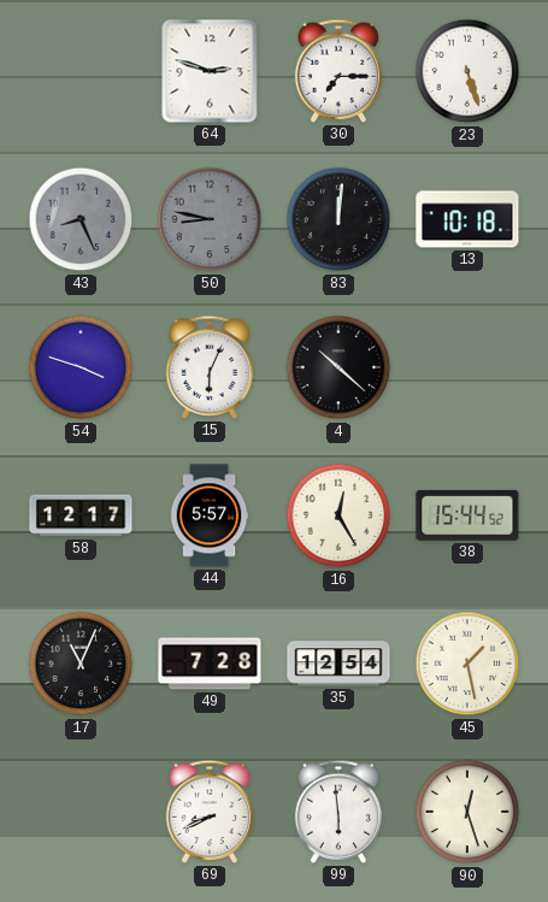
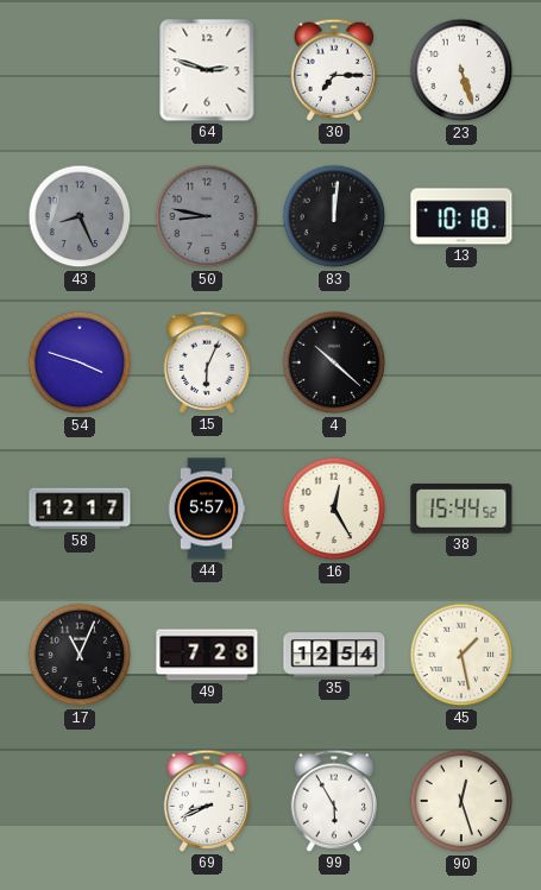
99: 5:59 -> 5:55 (334, 801)
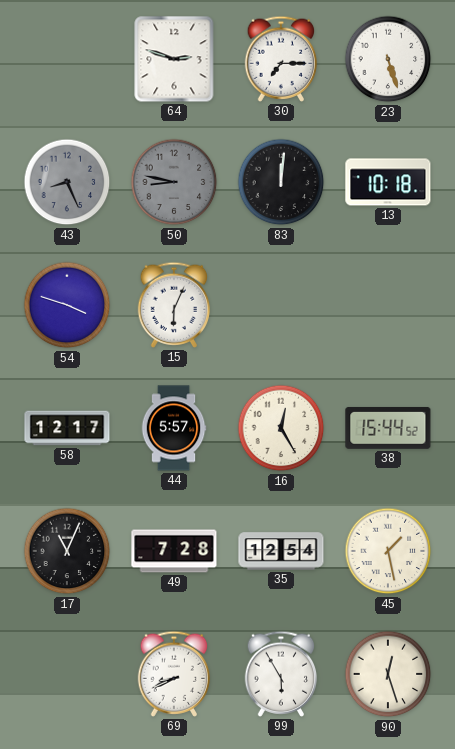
4: 10:22 -> none (334, 362)
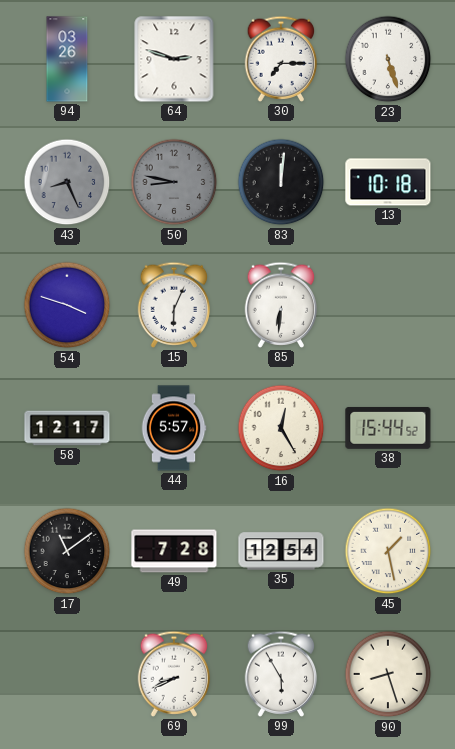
94: none -> 03:26 (67, 59)
85: none -> 6:31 (281, 305)
17: 11:04 -> 11:09 (67, 551)
90: 12:27 -> 8:27 (388, 674)
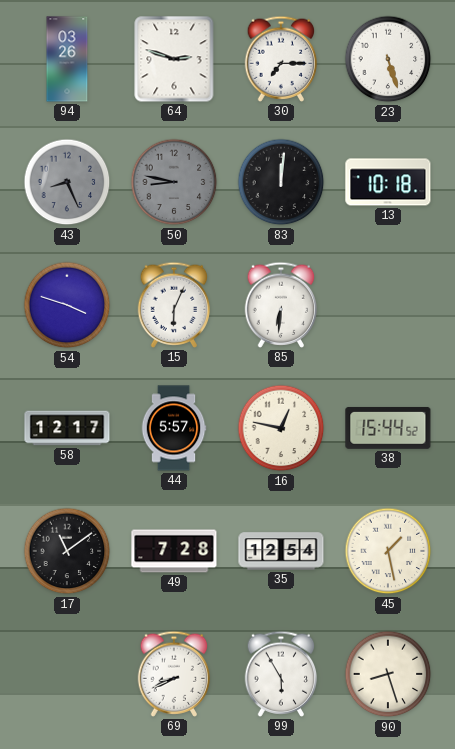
16: 12:25 -> 12:47 (281, 428)
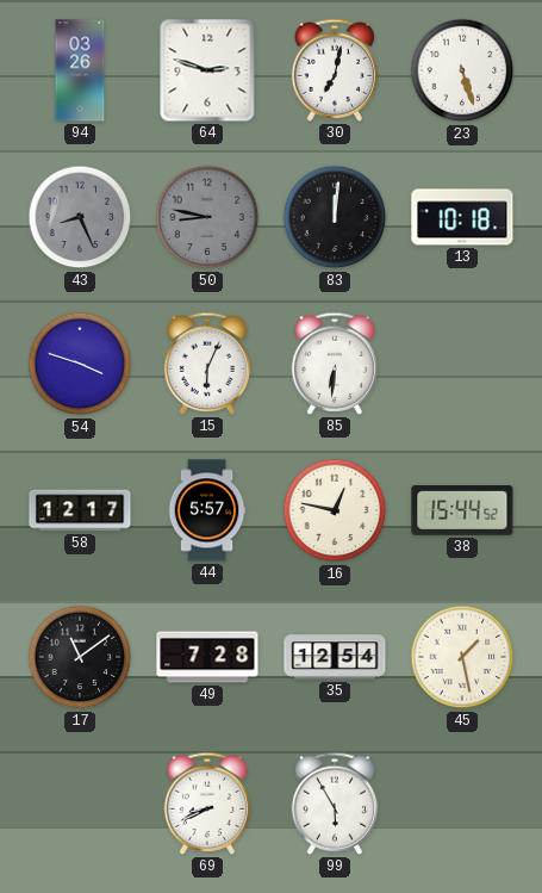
30: 7:15 -> 7:02 (335, 70)
90: 8:27 -> none (388, 674)
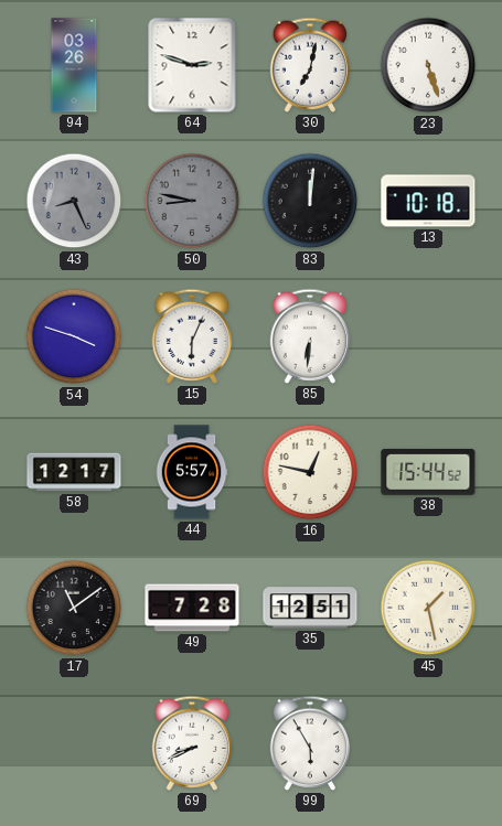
35: 12:54 -> 12:51 (310, 608)
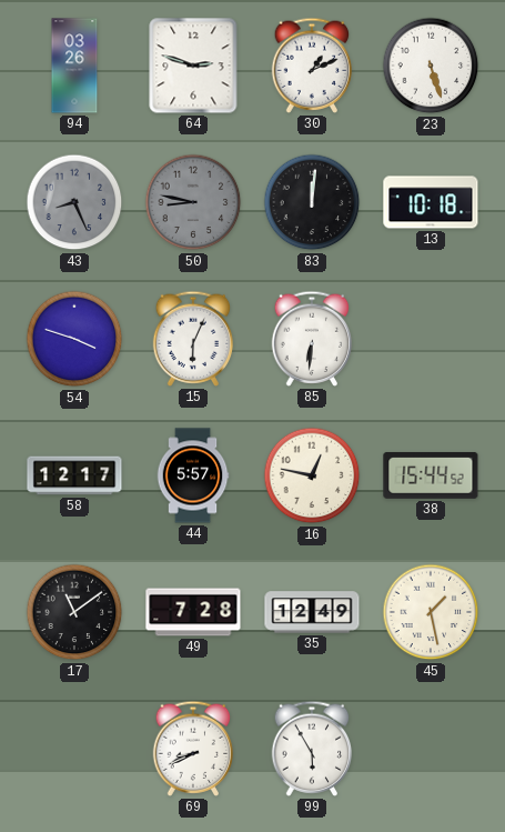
30: 7:02 -> 1:11 (312, 66)
35: 12:51 -> 12:49 (312, 612)
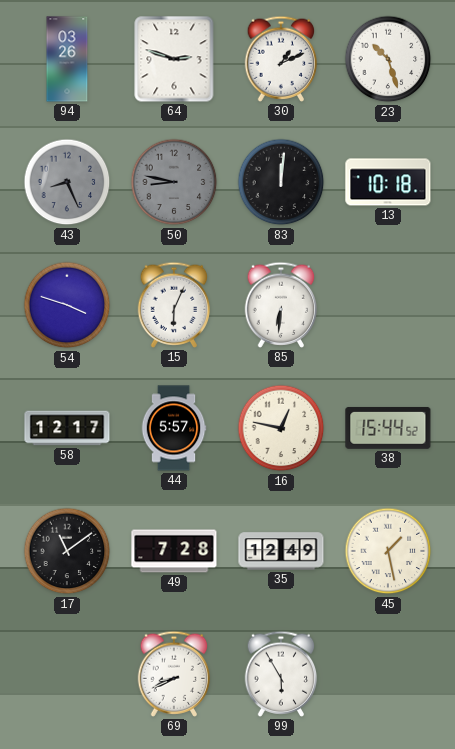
23: 5:27 -> 10:27 (388, 59)
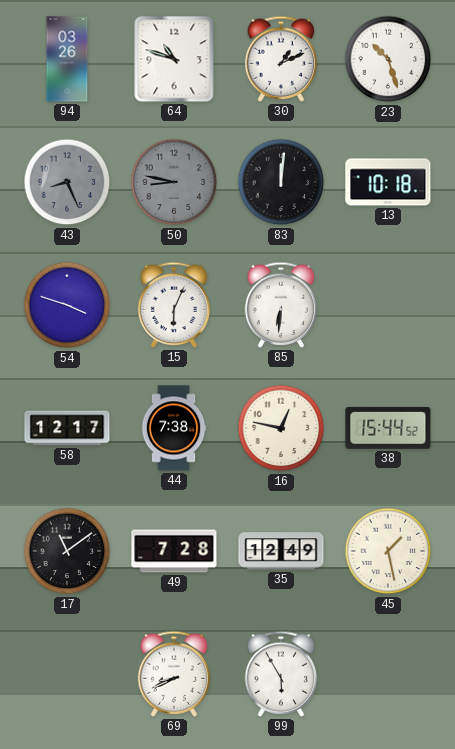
64: 2:48 -> 10:48 (174, 59)
44: 5:57 -> 7:38 (174, 428)
